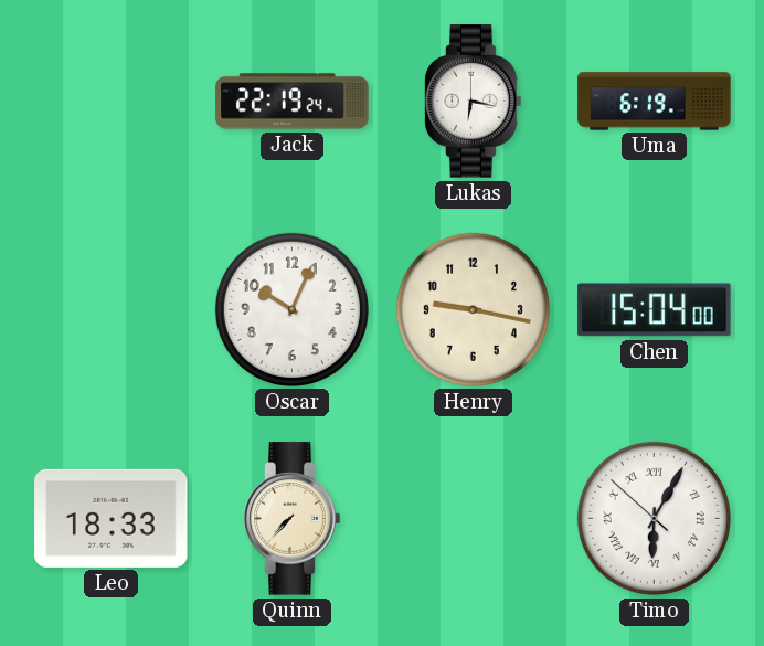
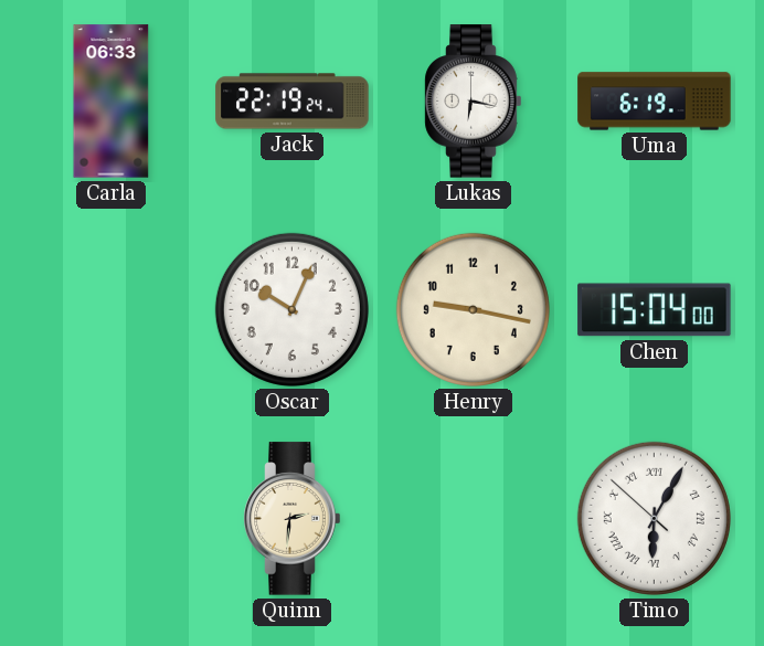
Carla: none -> 06:33 (112, 102)
Leo: 18:33 -> none (112, 518)
Quinn: 7:37 -> 2:31 (293, 519)
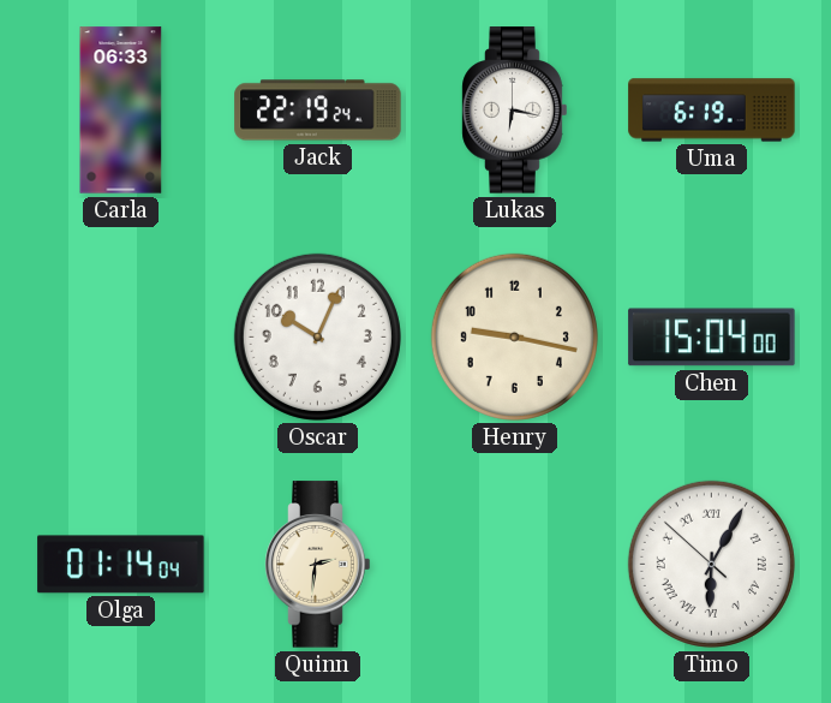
Olga: none -> 01:14 (121, 565)
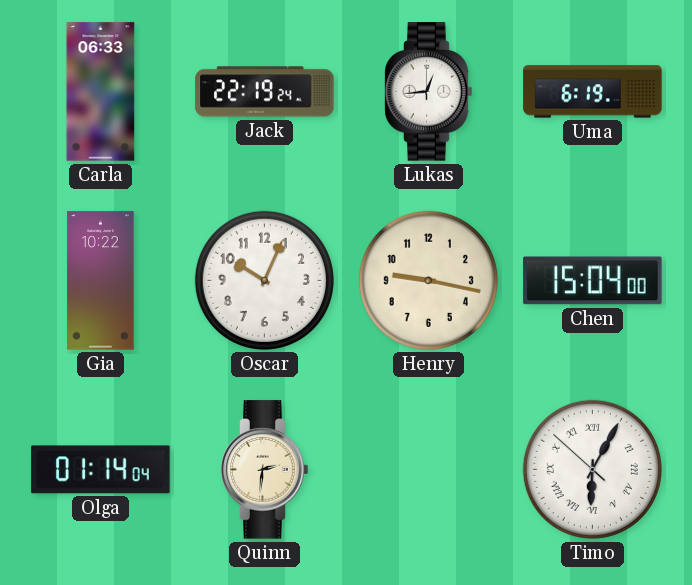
Lukas: 6:17 -> 12:44 (429, 92)
Gia: none -> 10:22 (101, 281)
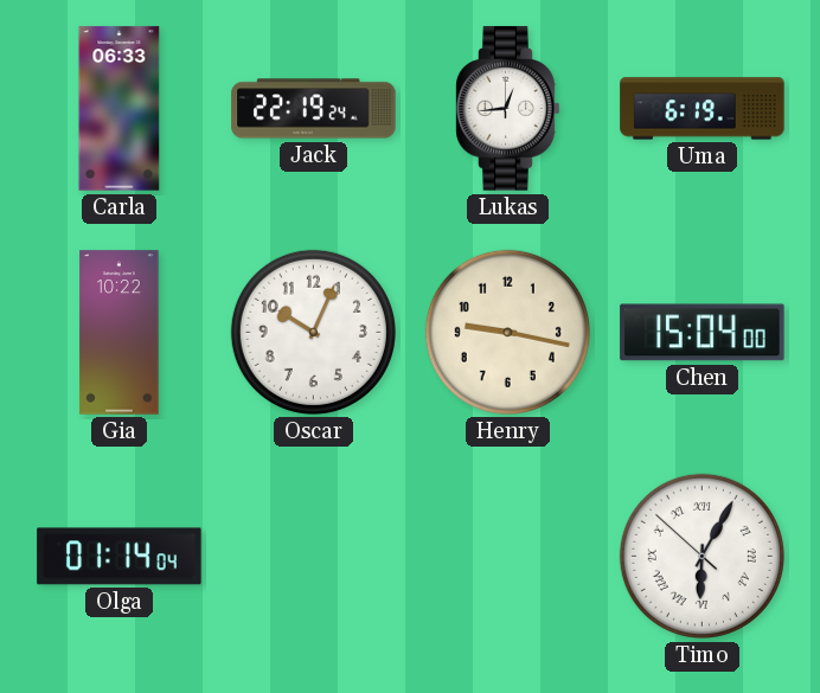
Quinn: 2:31 -> none (265, 470)
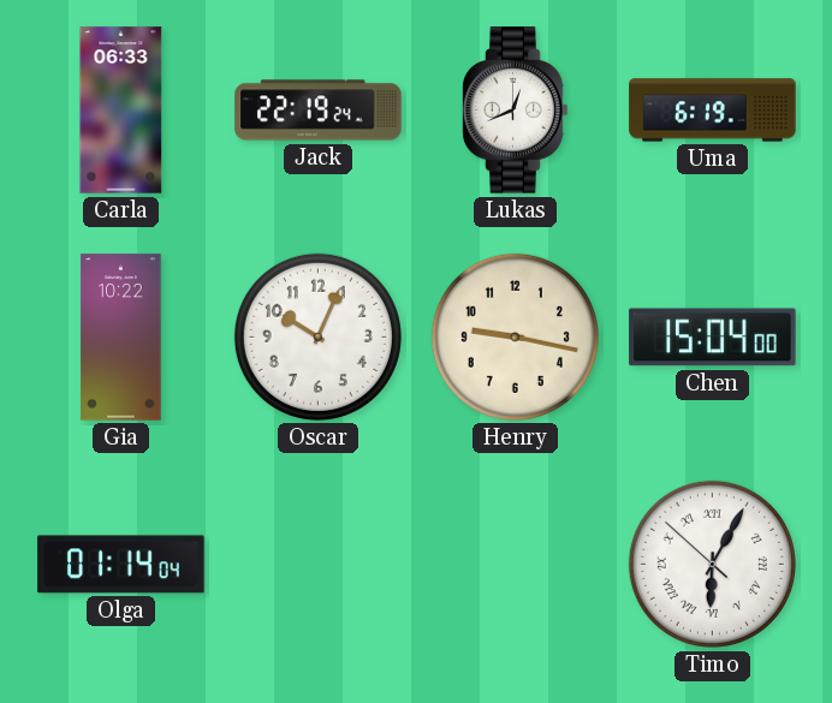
Lukas: 12:44 -> 12:41 (516, 111)
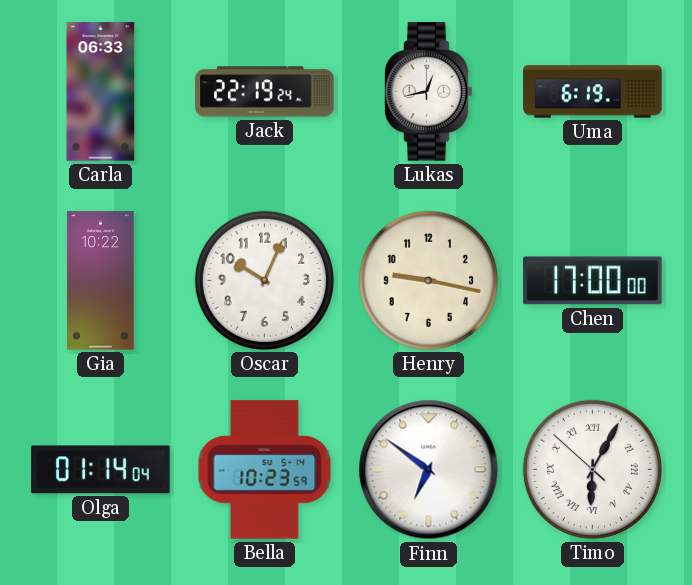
Lukas: 12:41 -> 12:43 (429, 92)
Chen: 15:04 -> 17:00 (593, 281)
Bella: none -> 10:23 (265, 470)
Finn: none -> 6:51 (429, 470)
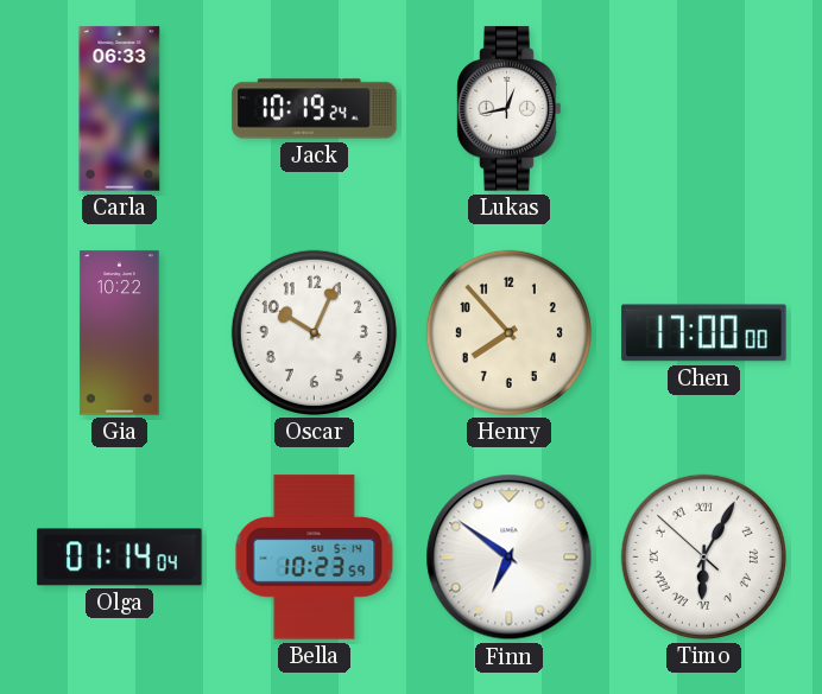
Jack: 22:19 -> 10:19 (315, 109)
Uma: 6:19 -> none (593, 92)
Henry: 9:17 -> 7:53 (508, 332)
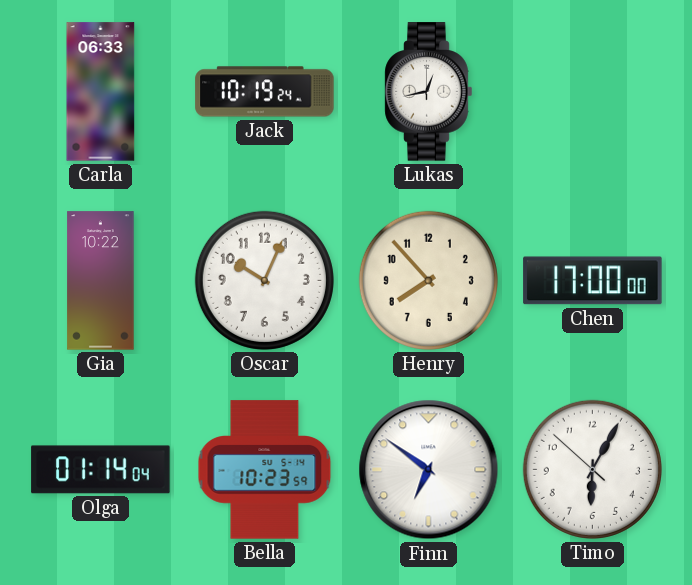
Timo numerals: Roman -> Arabic (592, 469)
